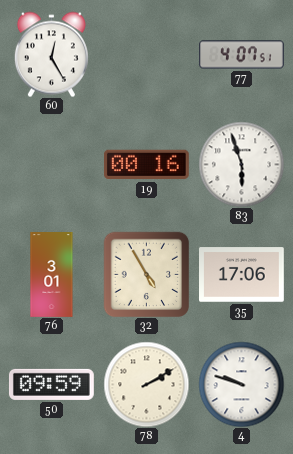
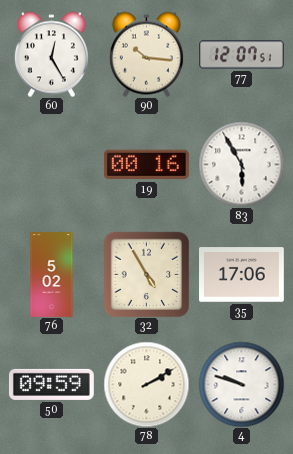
90: none -> 10:16 (146, 54)
77: 4:07 -> 12:07 (242, 55)
83: 5:57 -> 5:55 (241, 164)
76: 3:01 -> 5:02 (52, 275)
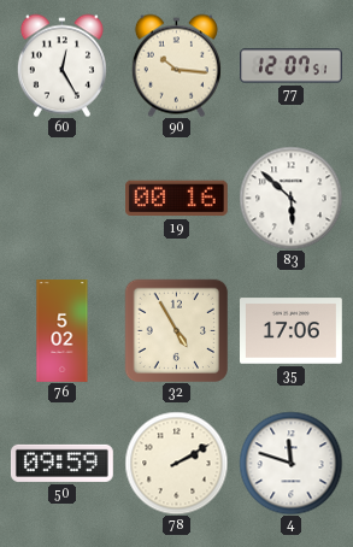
83: 5:55 -> 5:52 (290, 198)
4: 9:48 -> 11:48 (290, 463)
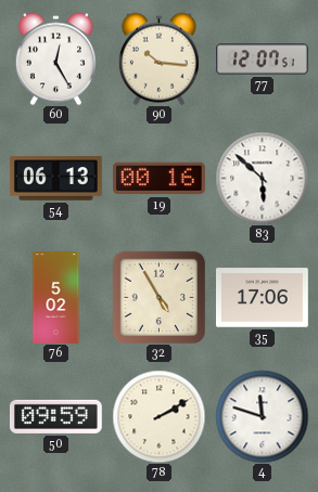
54: none -> 06:13 (55, 179)
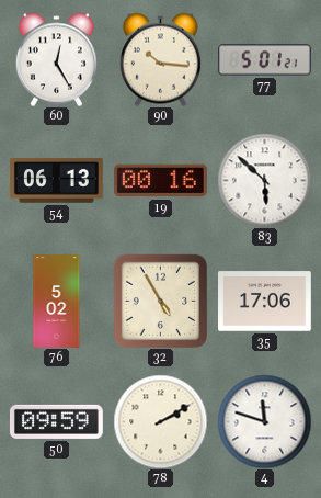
77: 12:07 -> 5:01 (265, 60)
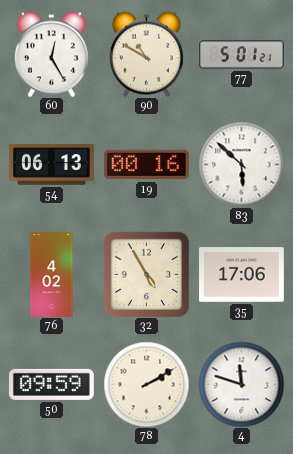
90: 10:16 -> 10:50 (146, 54)
76: 5:02 -> 4:02 (52, 275)
